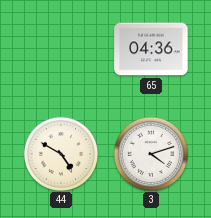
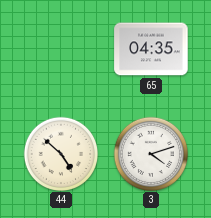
65: 04:36 -> 04:35 (151, 49)
44: 4:50 -> 4:52 (60, 153)
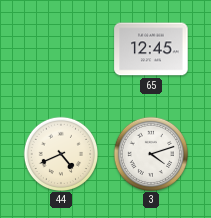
65: 04:35 -> 12:45 (151, 49)
44: 4:52 -> 4:41 (60, 153)
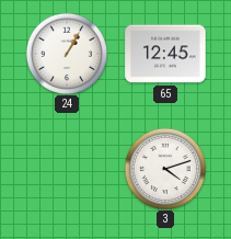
24: none -> 1:05 (66, 53)
44: 4:41 -> none (60, 153)
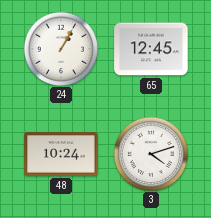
48: none -> 10:24 (61, 154)
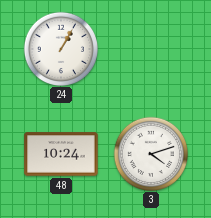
65: 12:45 -> none (151, 49)
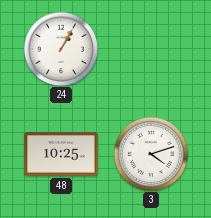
48: 10:24 -> 10:25 (61, 154)
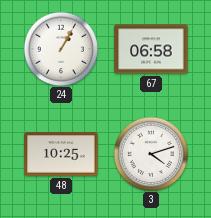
67: none -> 06:58 (151, 49)
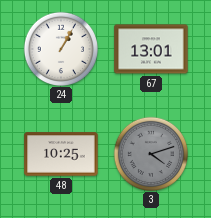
67: 06:58 -> 13:01 (151, 49)
3 dial: white -> grey (150, 153)
